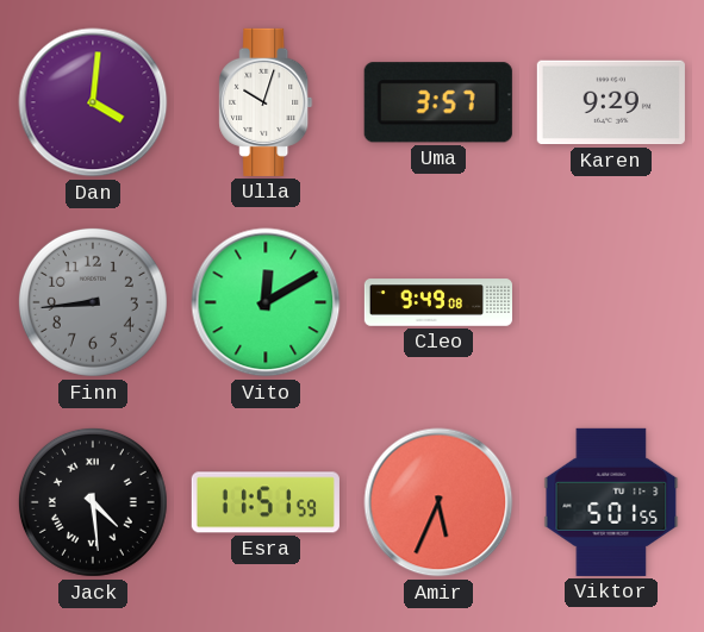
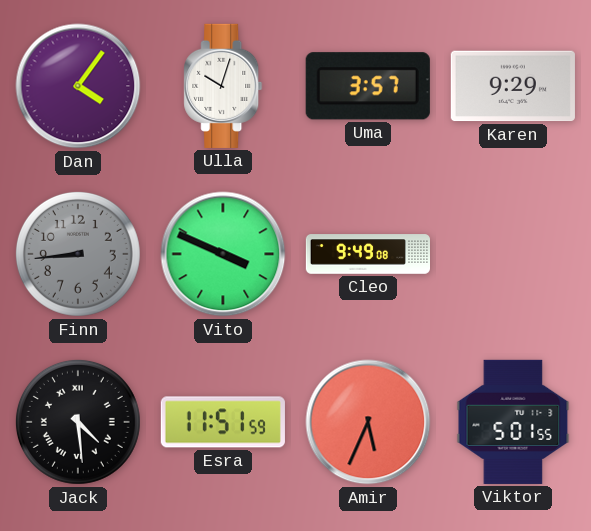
Dan: 4:01 -> 4:06 (78, 86)
Vito: 12:10 -> 3:49 (223, 254)
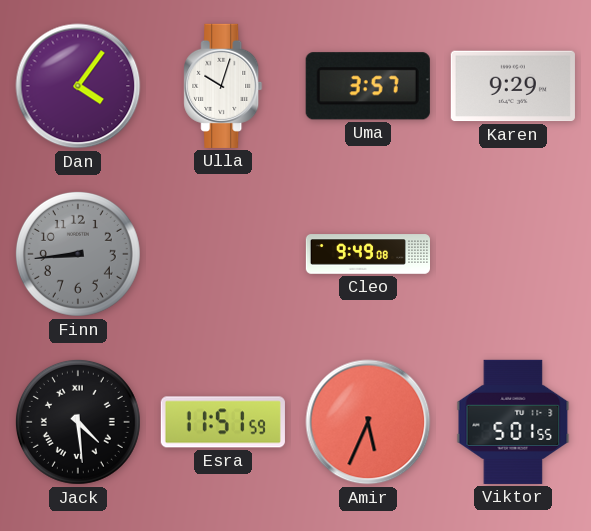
Vito: 3:49 -> none (223, 254)
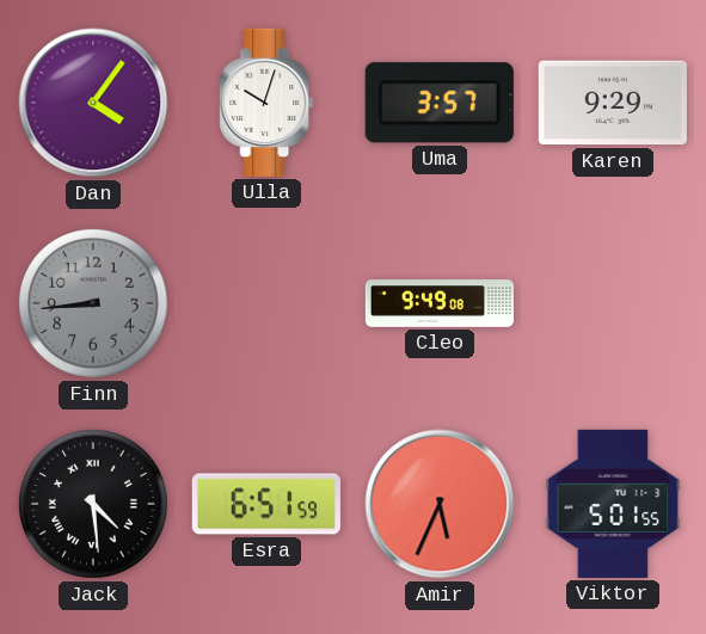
Esra: 11:51 -> 6:51 (266, 504)
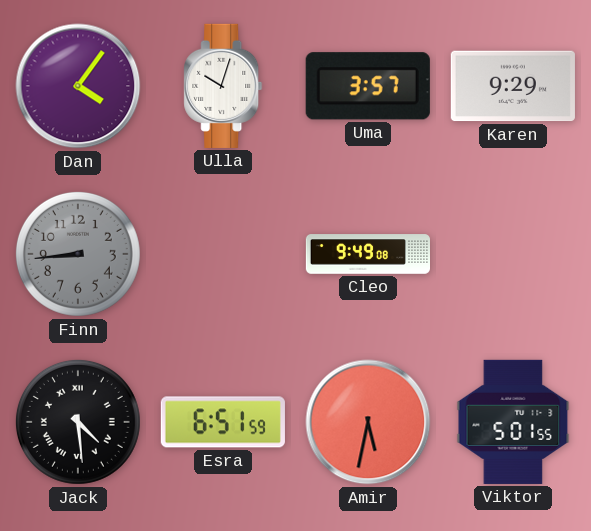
Amir: 5:34 -> 5:32 (368, 422)
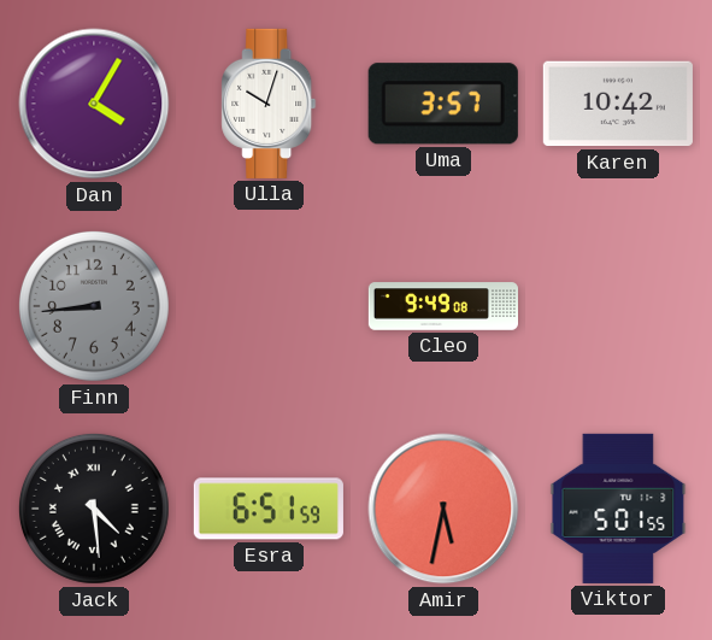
Dan: 4:06 -> 4:05 (94, 104)
Karen: 9:29 -> 10:42 (618, 104)
